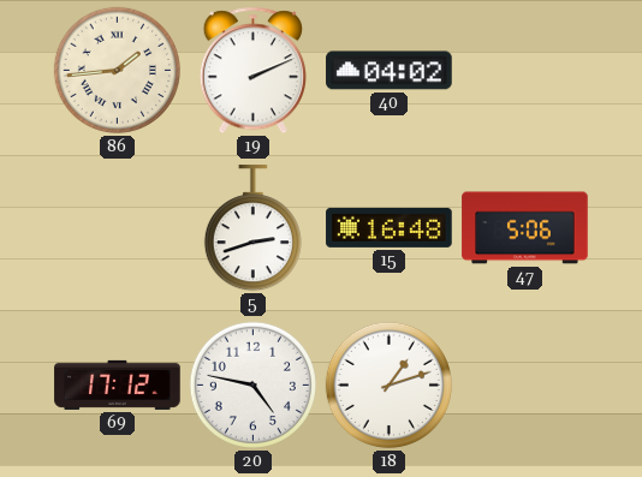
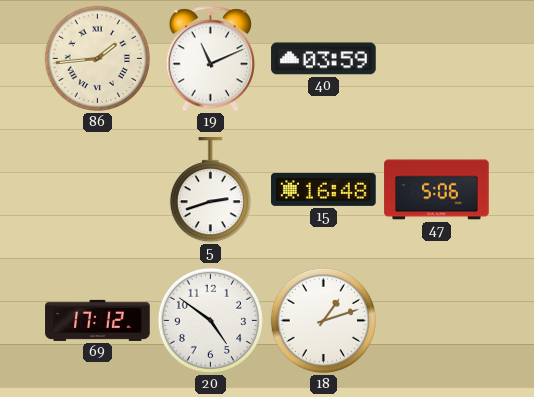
19: 2:11 -> 11:11 (210, 59)
40: 04:02 -> 03:59 (324, 59)
20: 4:47 -> 4:51 (210, 320)
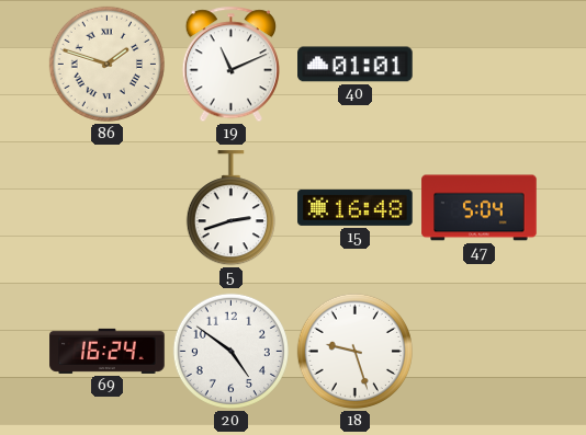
86: 1:44 -> 1:48 (106, 64)
40: 03:59 -> 01:01 (356, 65)
47: 5:06 -> 5:04 (480, 208)
69: 17:12 -> 16:24 (108, 351)
18: 1:12 -> 9:27 (354, 351)
